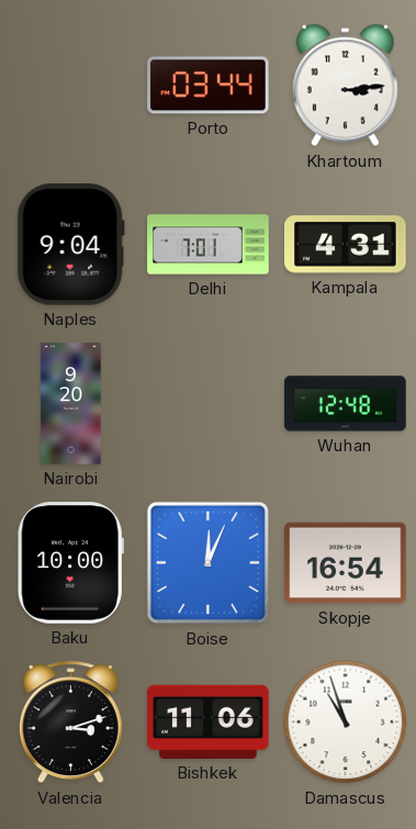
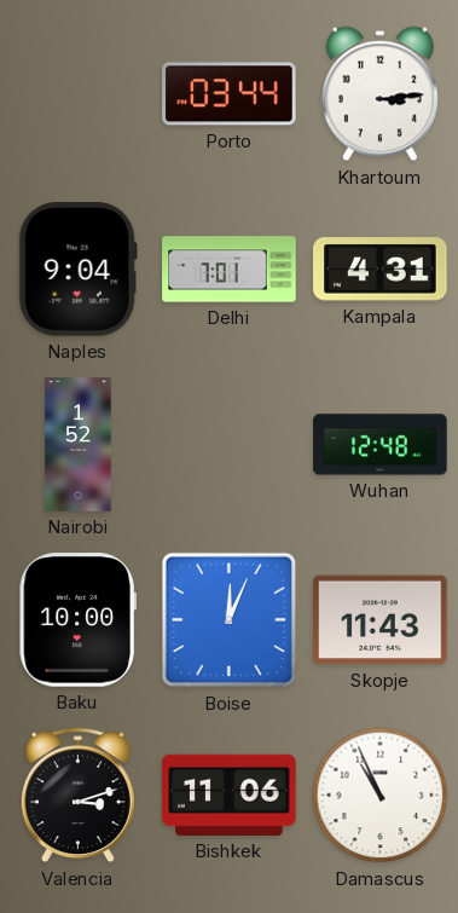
Nairobi: 9:20 -> 1:52 (79, 445)
Skopje: 16:54 -> 11:43 (381, 620)
Damascus: 10:57 -> 10:56 (381, 796)
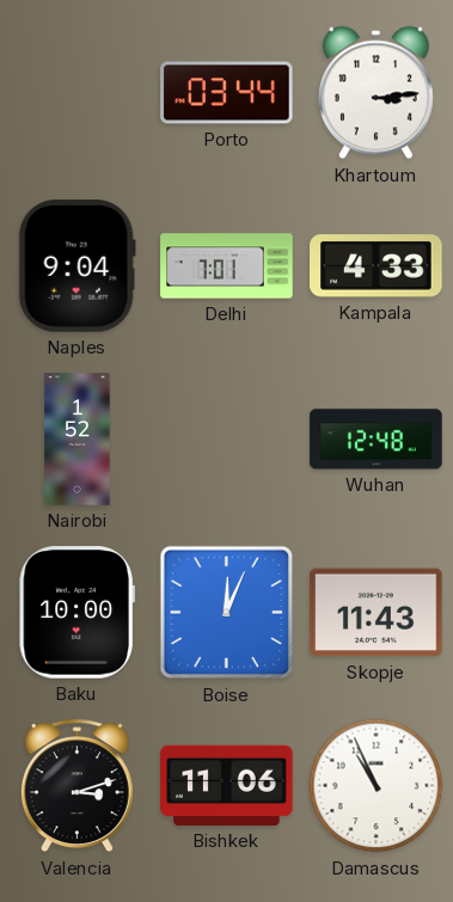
Kampala: 4:31 -> 4:33 (377, 266)
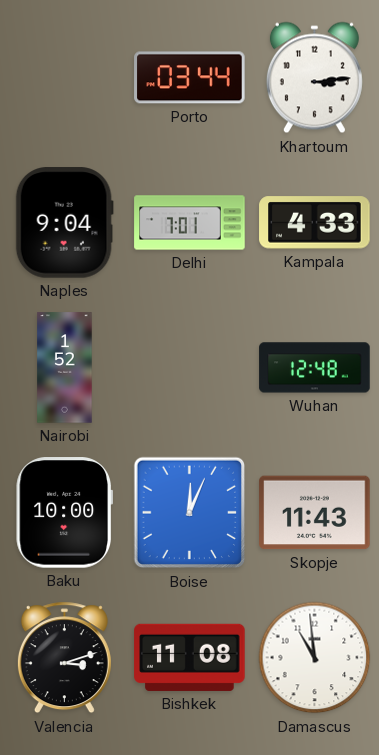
Bishkek: 11:06 -> 11:08 (190, 657)
Damascus: 10:56 -> 10:59 (315, 658)
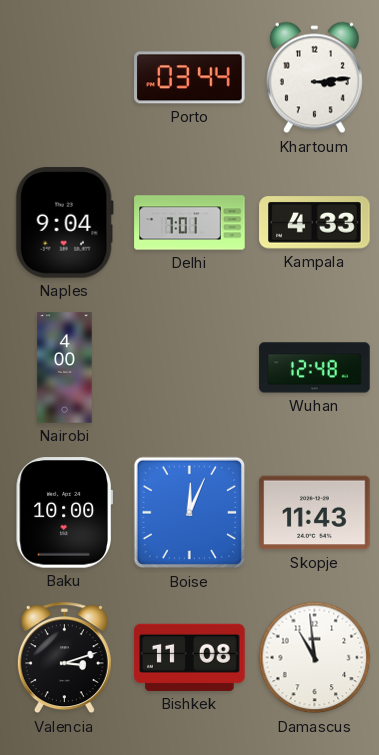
Nairobi: 1:52 -> 4:00 (65, 368)
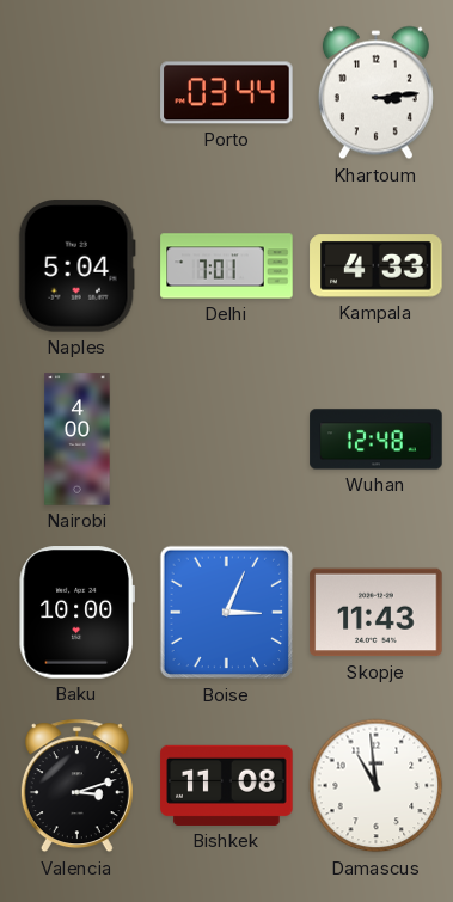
Naples: 9:04 -> 5:04 (76, 266)
Boise: 12:04 -> 3:04 (227, 613)
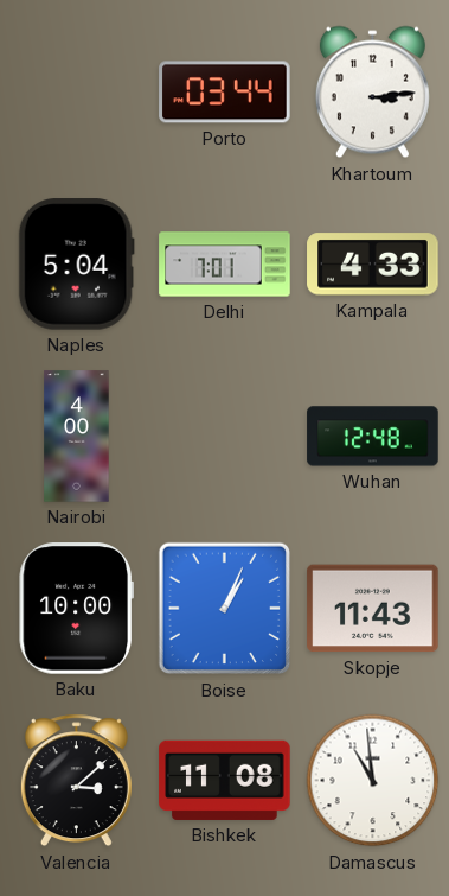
Boise: 3:04 -> 1:04 (225, 609)
Valencia: 3:12 -> 3:08 (76, 781)
